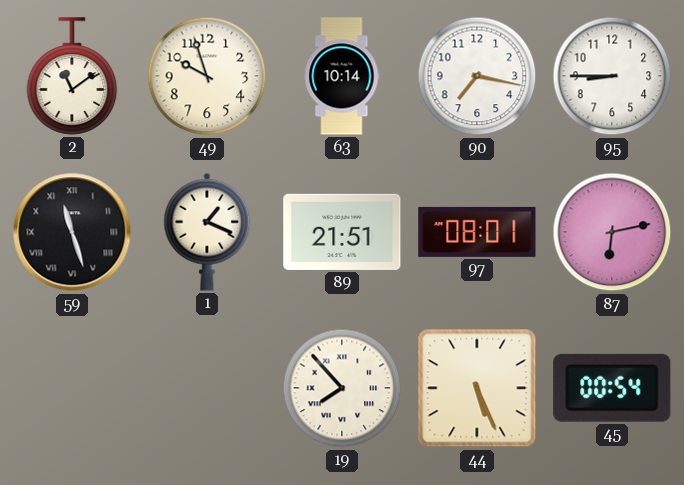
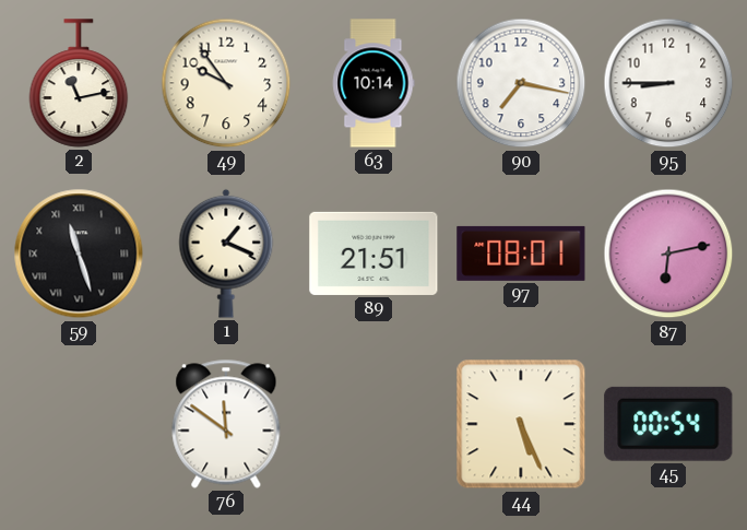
2: 11:09 -> 11:13 (79, 83)
49: 9:57 -> 9:54 (226, 83)
76: none -> 11:51 (226, 424)
19: 7:53 -> none (342, 388)
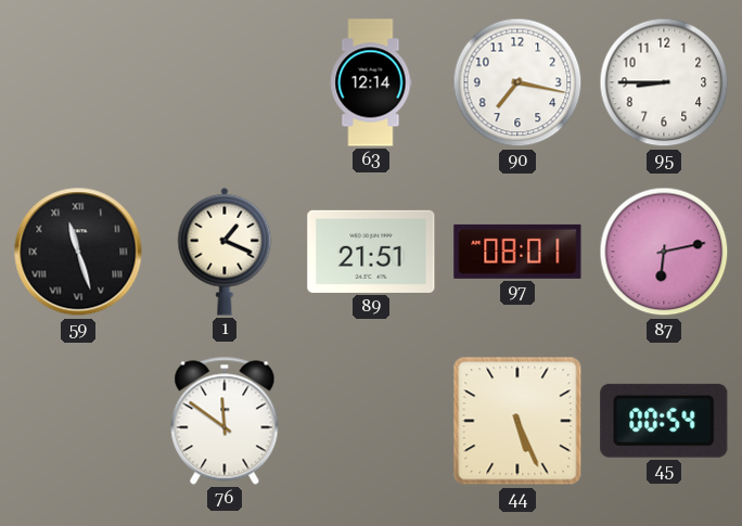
2: 11:13 -> none (79, 83)
49: 9:54 -> none (226, 83)
63: 10:14 -> 12:14 (371, 82)
